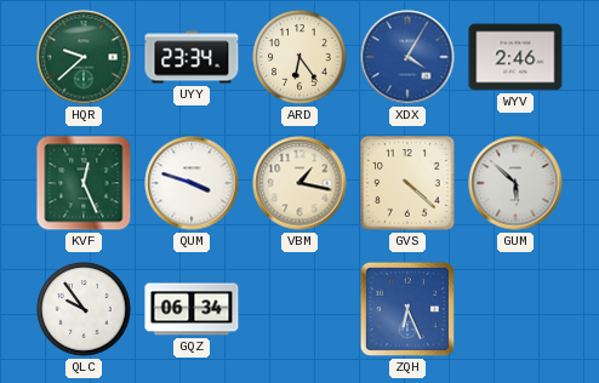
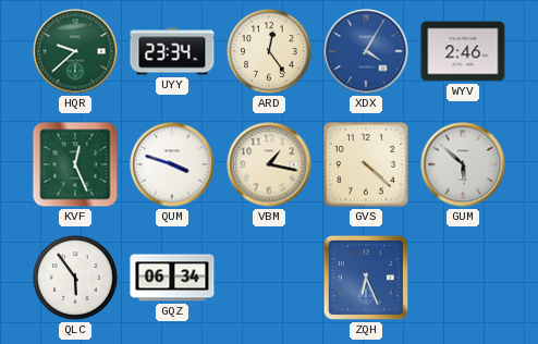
ARD: 6:24 -> 12:24 (269, 51)
QLC: 9:54 -> 5:54 (75, 278)
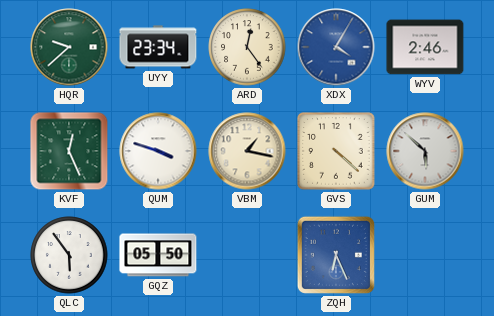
GQZ: 06:34 -> 05:50 (158, 255)
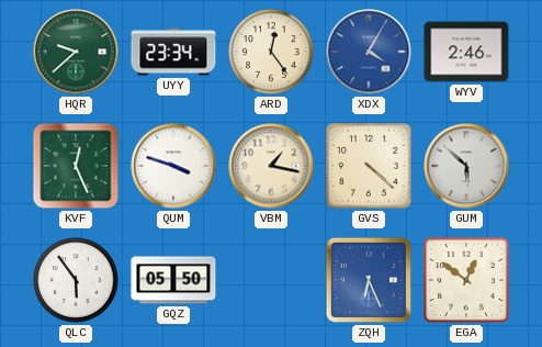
EGA: none -> 12:51 (466, 280)
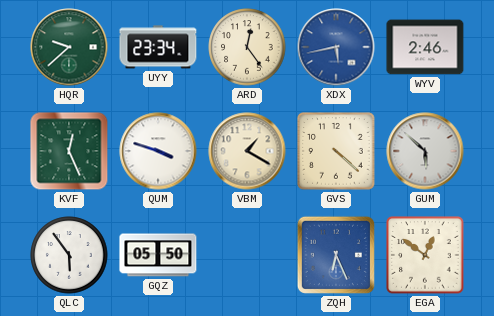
XDX: 4:05 -> 5:43 (336, 47)
VBM: 1:17 -> 1:20 (247, 151)
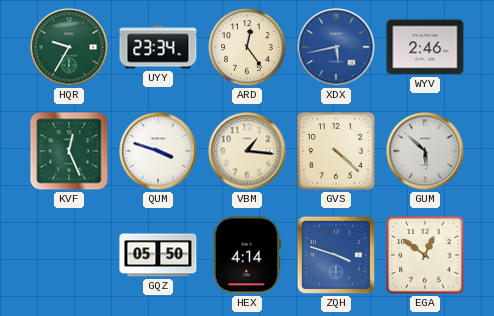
HQR: 9:38 -> 9:35 (69, 47)
VBM: 1:20 -> 1:16 (247, 151)
QLC: 5:54 -> none (69, 255)
HEX: none -> 4:14 (247, 255)
ZQH: 6:26 -> 3:48 (336, 255)
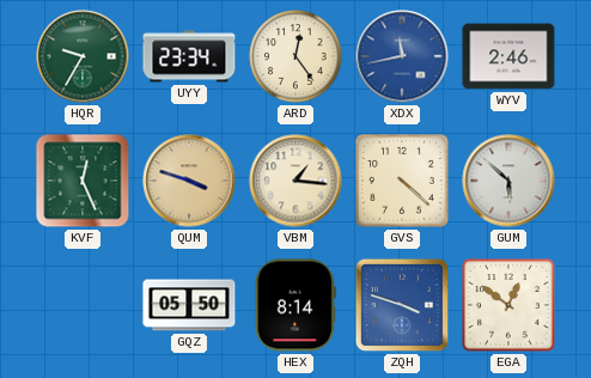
XDX: 5:43 -> 11:43 (402, 56)
QUM dial: white -> champagne (189, 181)
HEX: 4:14 -> 8:14 (295, 305)
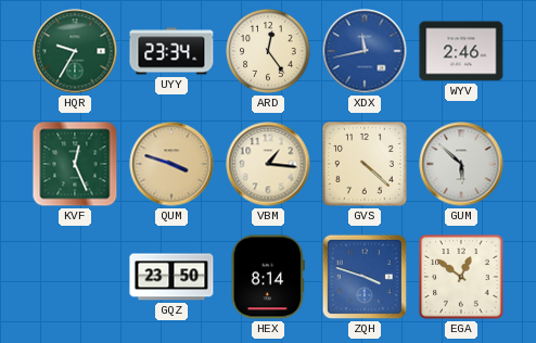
GQZ: 05:50 -> 23:50 (171, 277)
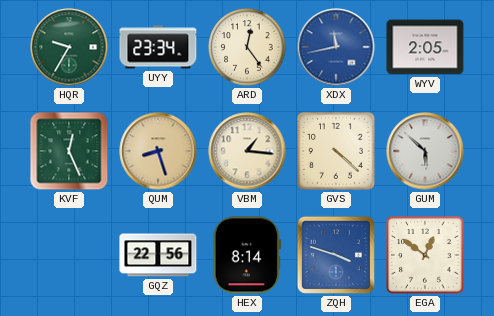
WYV: 2:46 -> 2:05 (425, 47)
QUM: 3:48 -> 8:27 (158, 151)
GQZ: 23:50 -> 22:56 (158, 255)
